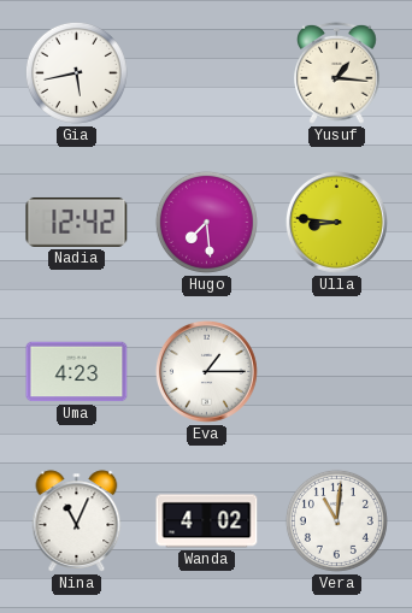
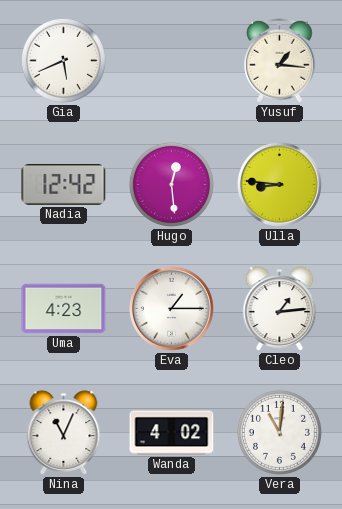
Gia: 5:43 -> 5:41 (63, 60)
Hugo: 7:29 -> 12:29 (171, 184)
Cleo: none -> 1:14 (280, 309)
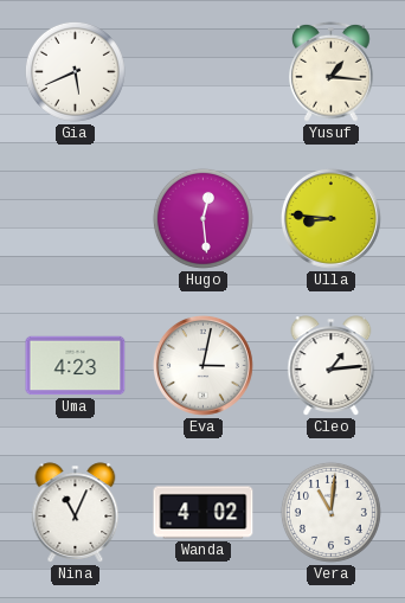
Nadia: 12:42 -> none (64, 184)
Eva: 1:15 -> 3:02 (204, 366)
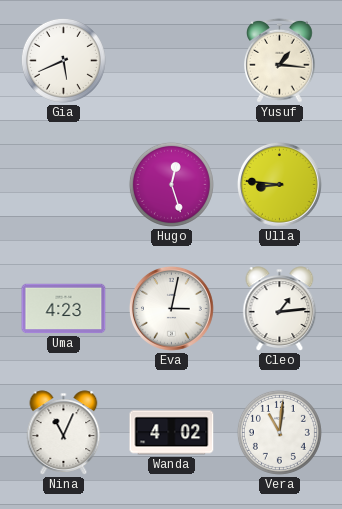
Hugo: 12:29 -> 12:27 (171, 184)
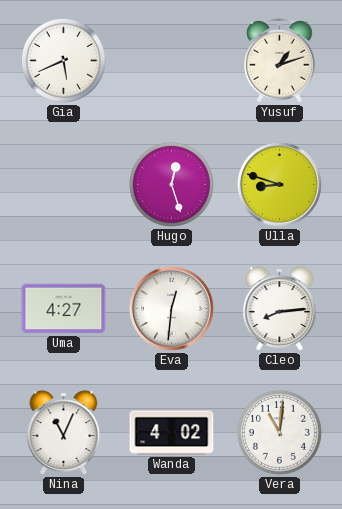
Yusuf: 1:16 -> 1:12 (280, 60)
Ulla: 8:46 -> 8:48 (280, 185)
Uma: 4:23 -> 4:27 (64, 309)
Eva: 3:02 -> 12:31 (172, 309)
Cleo: 1:14 -> 8:14 (280, 309)
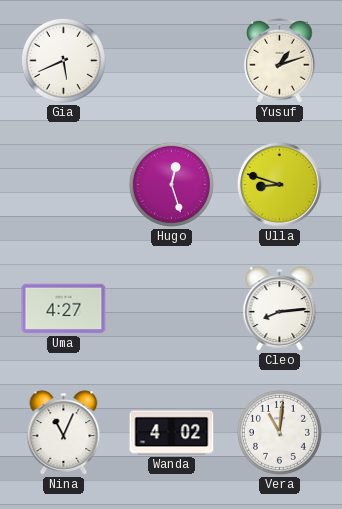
Eva: 12:31 -> none (172, 309)
